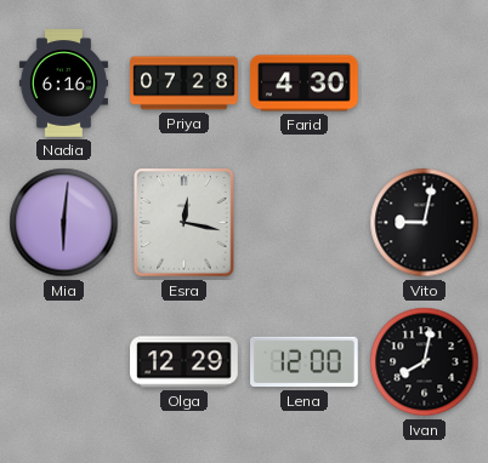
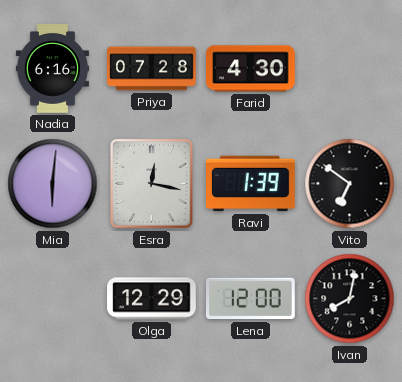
Ravi: none -> 1:39 (251, 184)
Vito: 9:02 -> 6:51 (350, 184)
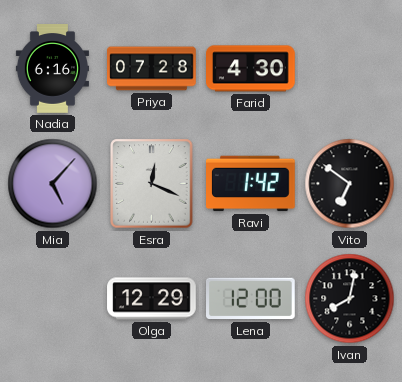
Mia: 6:01 -> 5:07 (53, 184)
Esra: 12:17 -> 12:19 (152, 184)
Ravi: 1:39 -> 1:42 (251, 184)
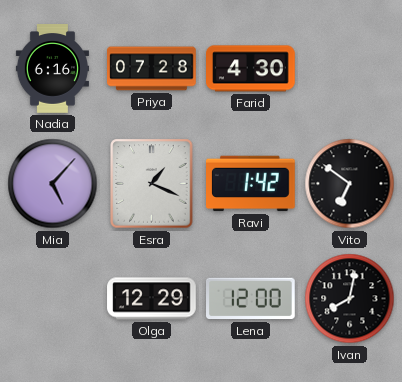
Esra: 12:19 -> 1:19 (152, 184)
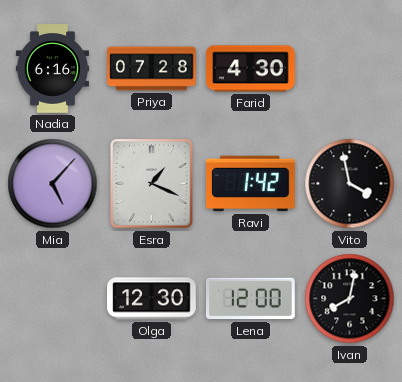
Vito: 6:51 -> 3:58 (350, 184)
Olga: 12:29 -> 12:30 (152, 299)
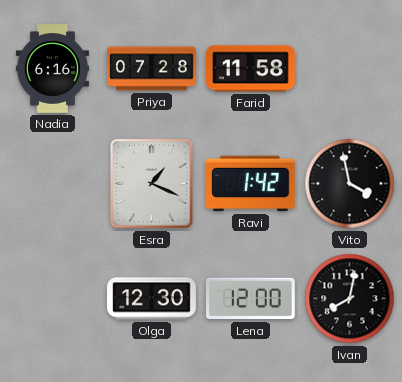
Farid: 4:30 -> 11:58 (251, 69)
Mia: 5:07 -> none (53, 184)
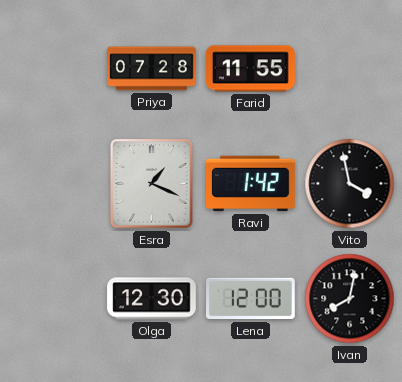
Nadia: 6:16 -> none (52, 69)
Farid: 11:58 -> 11:55 (251, 69)
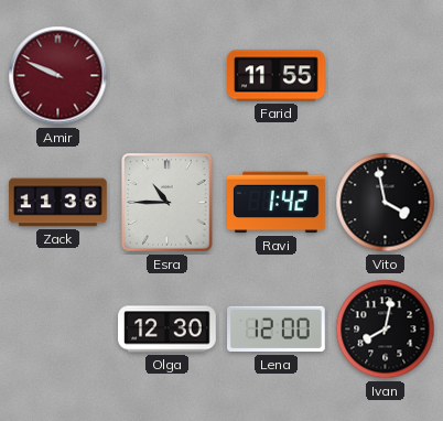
Amir: none -> 9:49 (58, 76)
Priya: 07:28 -> none (152, 69)
Zack: none -> 11:36 (58, 203)
Esra: 1:19 -> 10:45 (168, 203)
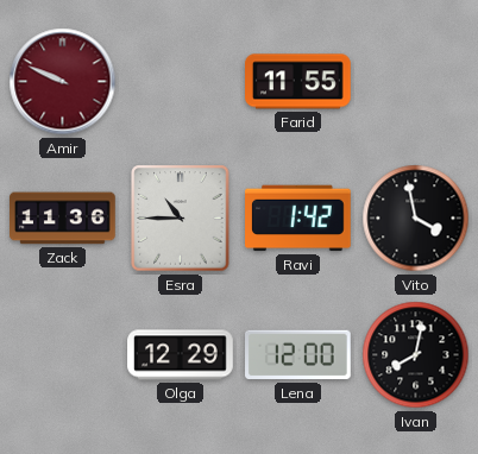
Olga: 12:30 -> 12:29 (181, 355)
